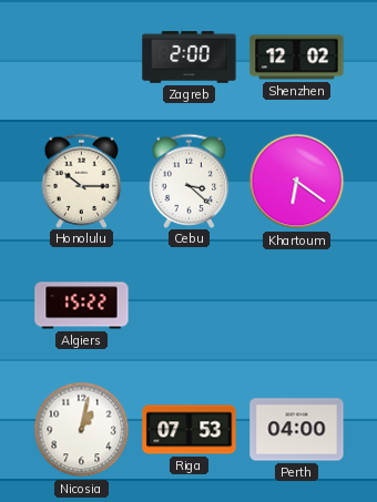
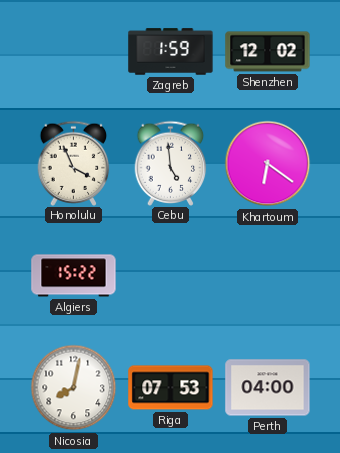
Zagreb: 2:00 -> 1:59 (171, 52)
Honolulu: 10:15 -> 3:56 (74, 163)
Cebu: 3:22 -> 4:59 (171, 163)
Nicosia: 1:02 -> 8:02 (74, 388)
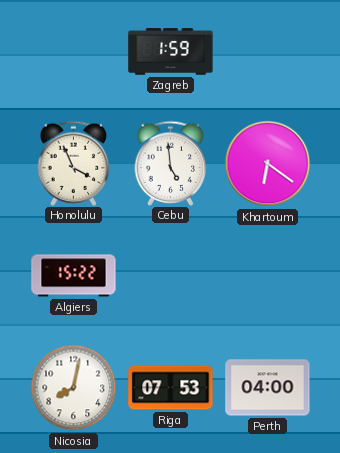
Shenzhen: 12:02 -> none (268, 52)
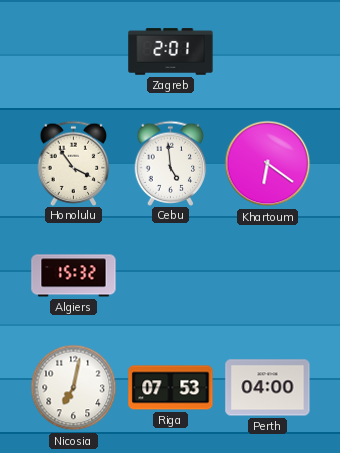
Zagreb: 1:59 -> 2:01 (171, 52)
Honolulu: 3:56 -> 3:54 (74, 163)
Algiers: 15:22 -> 15:32 (74, 276)
Nicosia: 8:02 -> 7:02 (74, 388)
